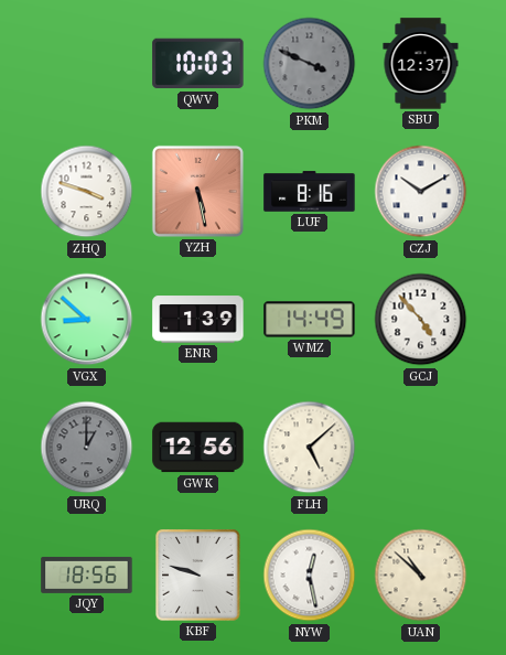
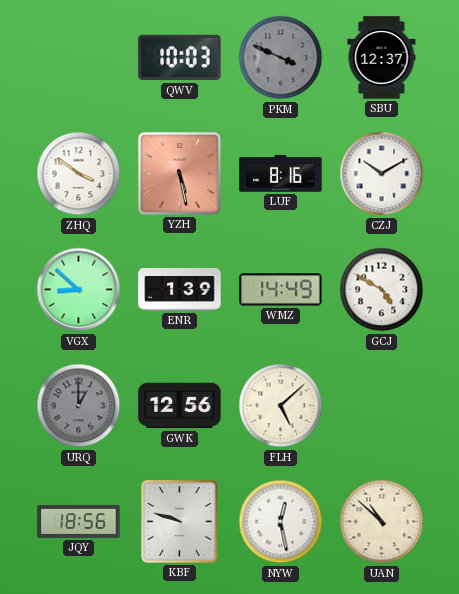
ZHQ: 3:48 -> 3:51 (79, 174)
GCJ: 4:53 -> 4:50 (382, 290)
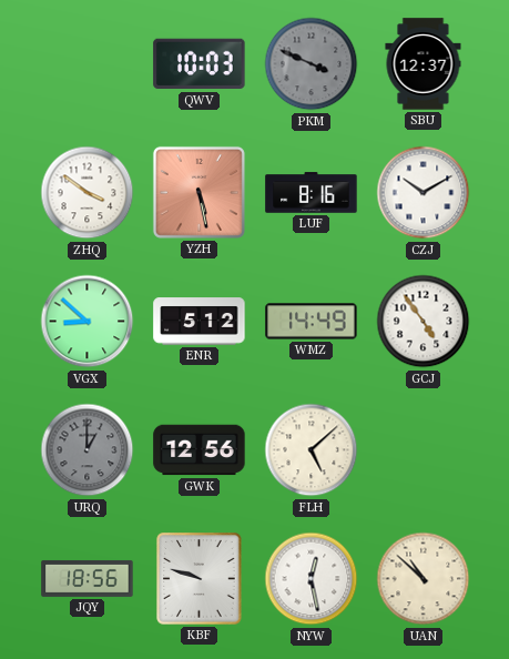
ENR: 1:39 -> 5:12 (200, 322)
GCJ: 4:50 -> 4:54 (424, 322)
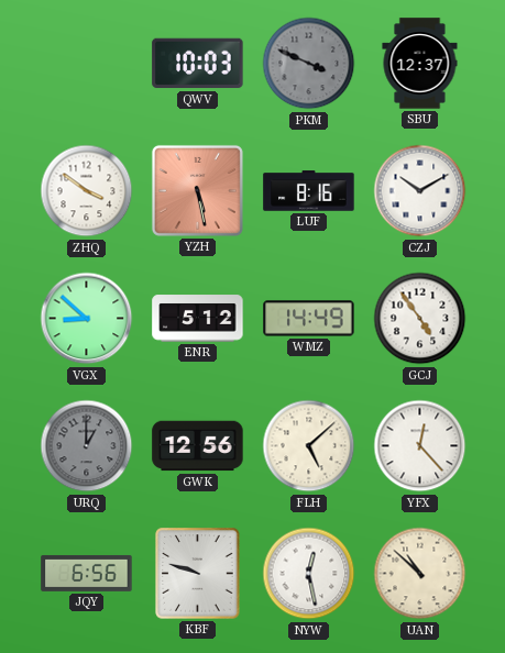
YFX: none -> 12:23 (420, 446)
JQY: 18:56 -> 6:56 (87, 574)
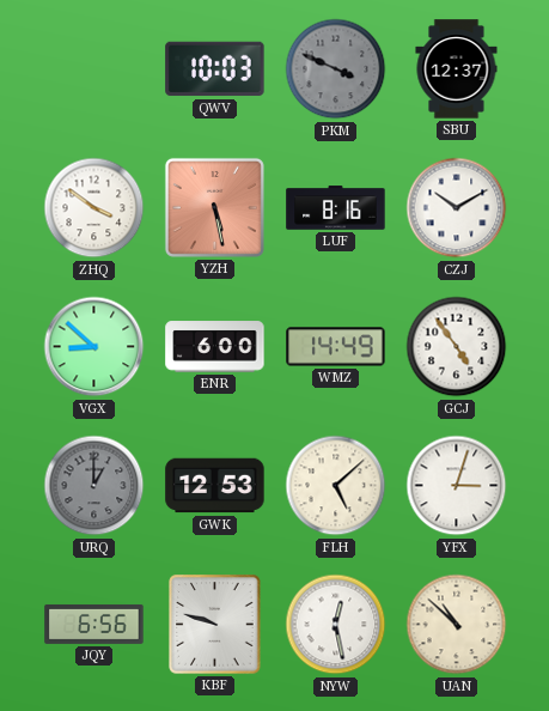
ENR: 5:12 -> 6:00 (215, 347)
GWK: 12:56 -> 12:53 (215, 486)
YFX: 12:23 -> 3:03 (457, 486)
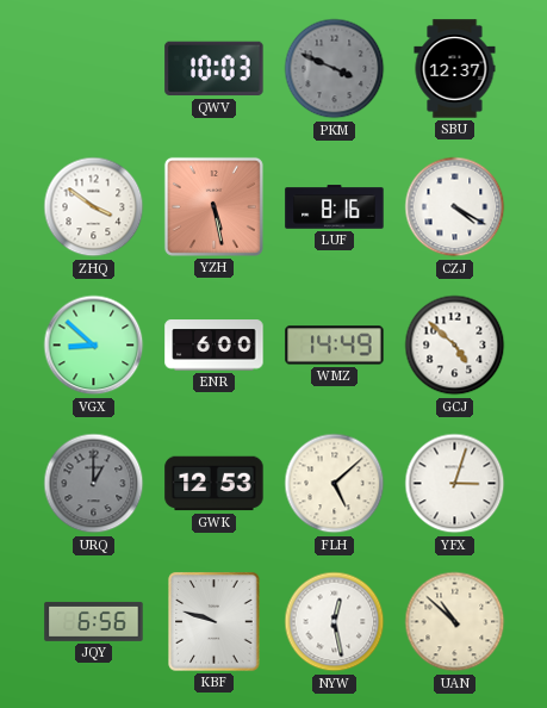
CZJ: 10:10 -> 4:20 (455, 207)
GCJ: 4:54 -> 4:52 (455, 346)
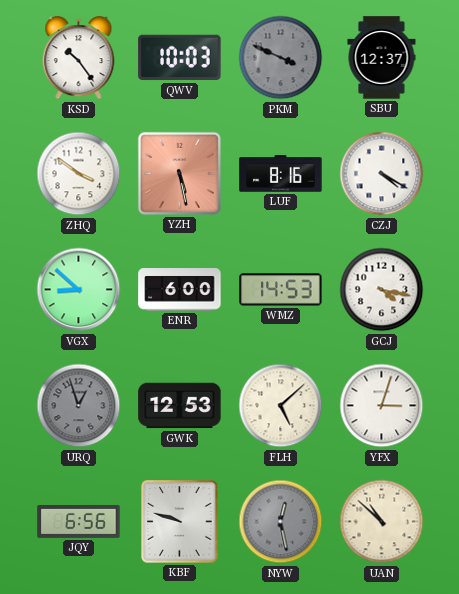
KSD: none -> 10:24 (79, 58)
WMZ: 14:49 -> 14:53 (281, 290)
GCJ: 4:52 -> 4:17 (382, 290)
URQ: 1:00 -> 12:57 (79, 406)
NYW dial: white -> grey (281, 522)
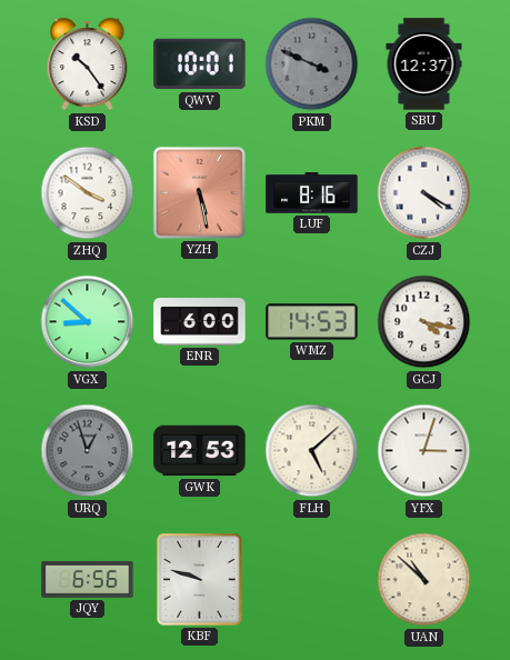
QWV: 10:03 -> 10:01 (200, 64)
NYW: 12:28 -> none (281, 522)
